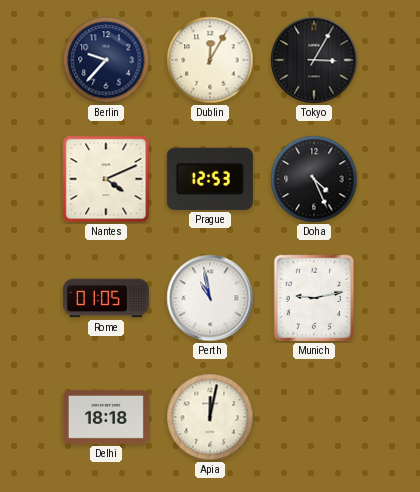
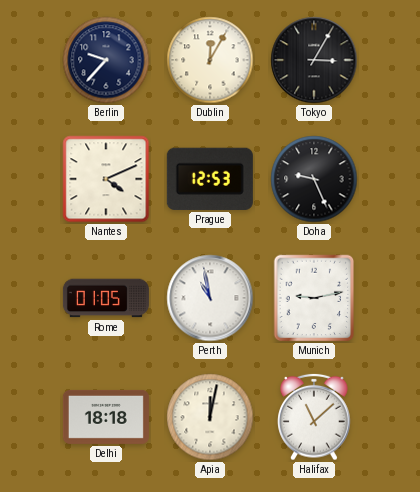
Doha: 4:26 -> 9:26 (314, 179)
Halifax: none -> 11:08 (314, 417)
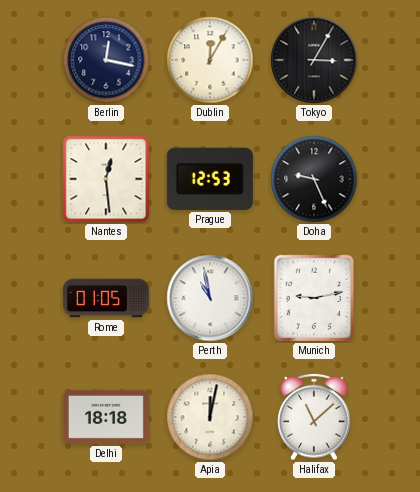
Berlin: 9:37 -> 12:17 (106, 60)
Nantes: 4:11 -> 12:29 (106, 179)
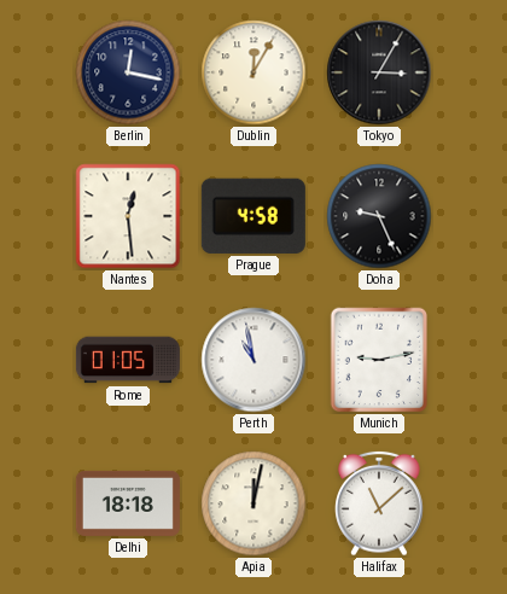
Prague: 12:53 -> 4:58 (253, 216)
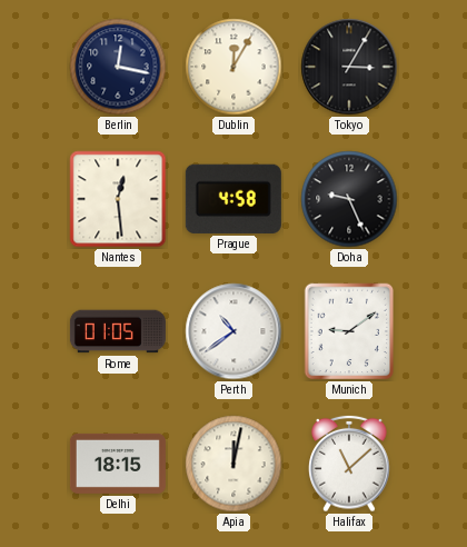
Perth: 10:58 -> 10:39 (233, 331)
Munich: 9:13 -> 9:09 (349, 331)
Delhi: 18:18 -> 18:15 (118, 464)
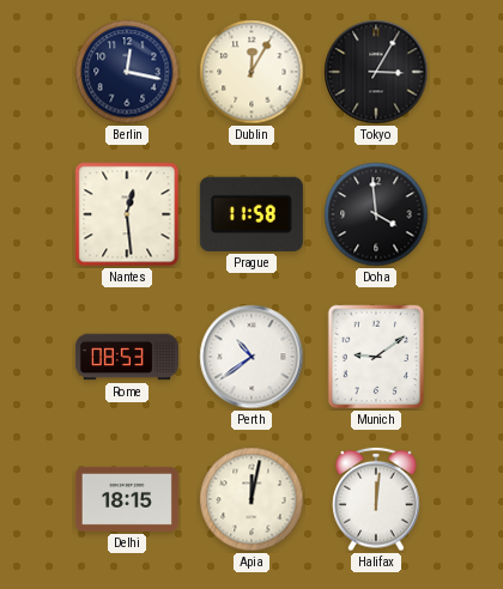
Prague: 4:58 -> 11:58 (251, 214)
Doha: 9:26 -> 3:59 (376, 214)
Rome: 01:05 -> 08:53 (127, 357)
Halifax: 11:08 -> 12:01 (376, 499)
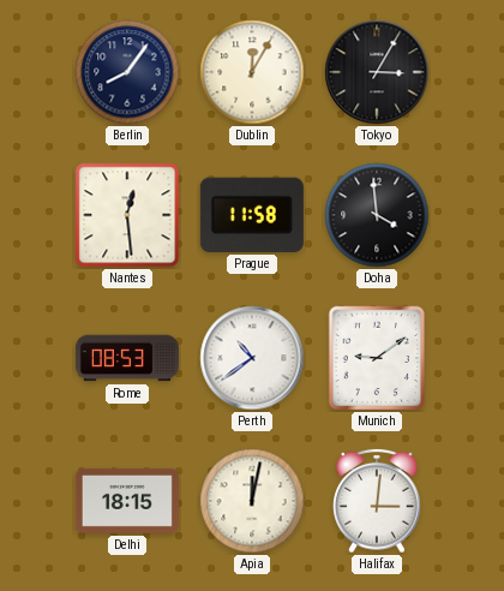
Berlin: 12:17 -> 8:06 (127, 72)
Halifax: 12:01 -> 3:01 (377, 501)
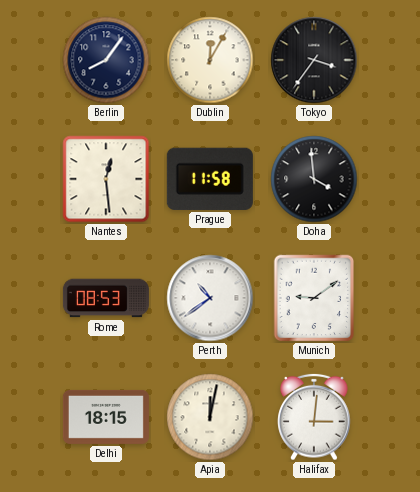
Tokyo: 3:05 -> 3:36 (314, 60)
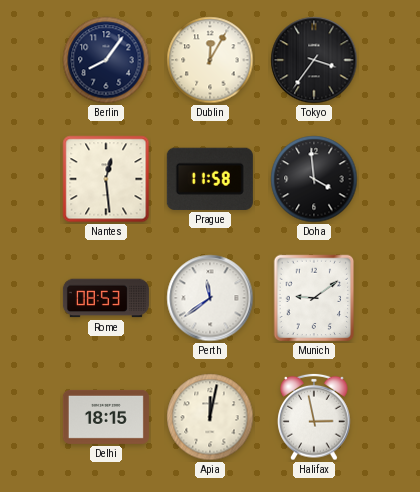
Perth: 10:39 -> 11:39 (210, 298)
Halifax: 3:01 -> 2:58 (314, 417)
